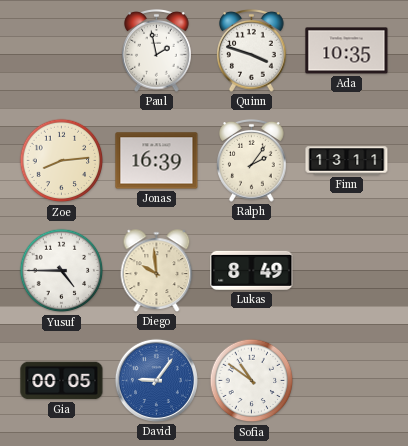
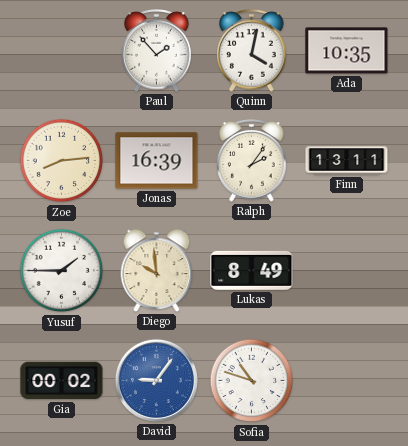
Paul: 1:58 -> 1:53 (157, 51)
Quinn: 3:48 -> 4:02 (252, 51)
Yusuf: 4:45 -> 1:45 (62, 271)
Gia: 00:05 -> 00:02 (62, 381)
Sofia: 10:51 -> 10:48 (252, 381)
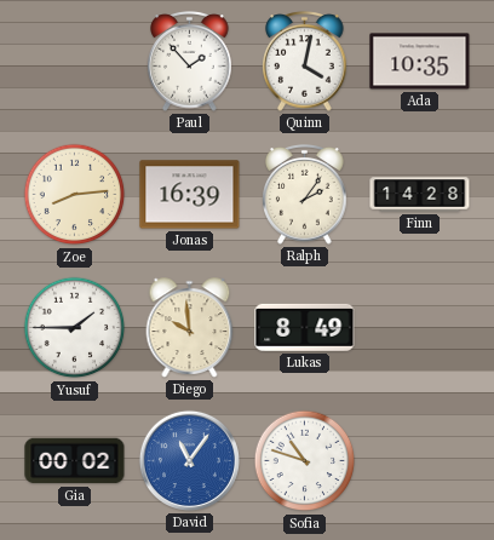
Finn: 13:11 -> 14:28 (420, 195)
David: 9:06 -> 11:06 (189, 460)
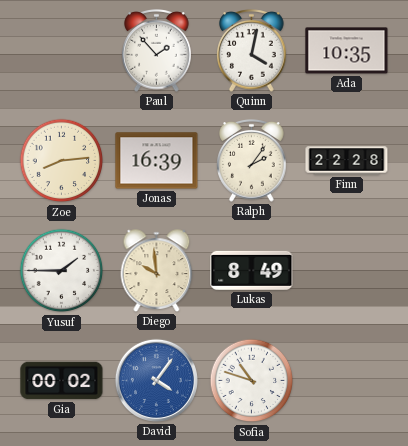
Finn: 14:28 -> 22:28 (347, 161)
David: 11:06 -> 4:06 (156, 380)
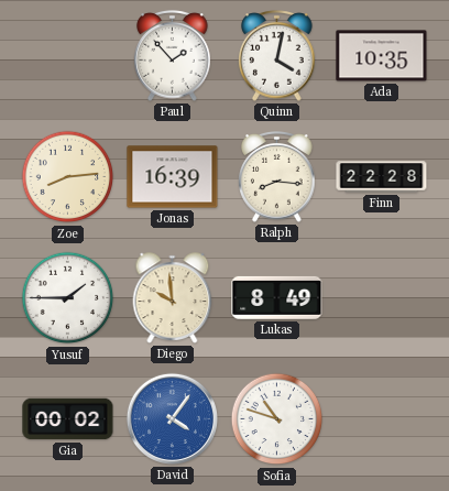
Ralph: 2:06 -> 8:16 (277, 177)
